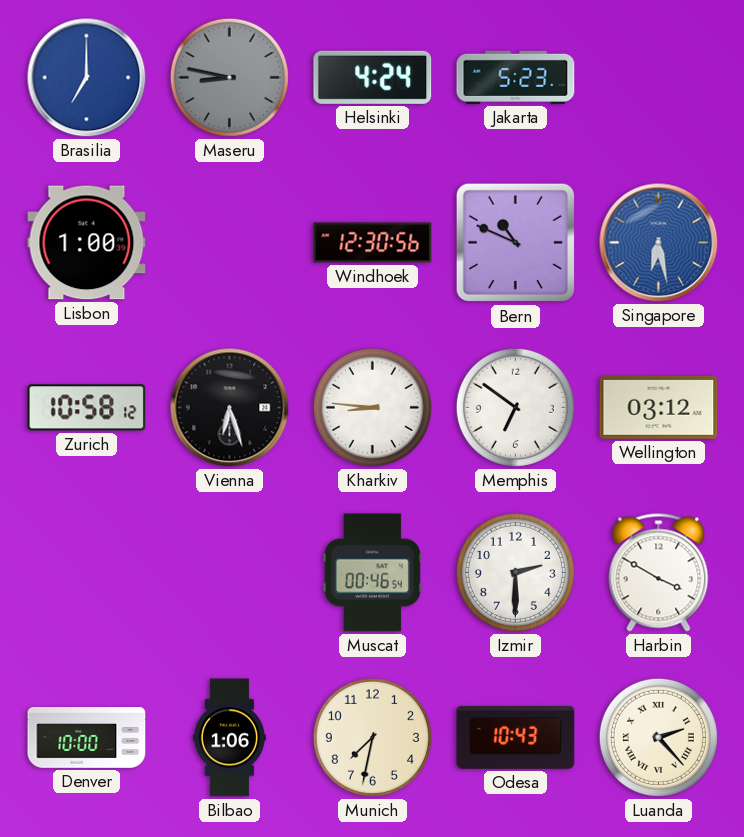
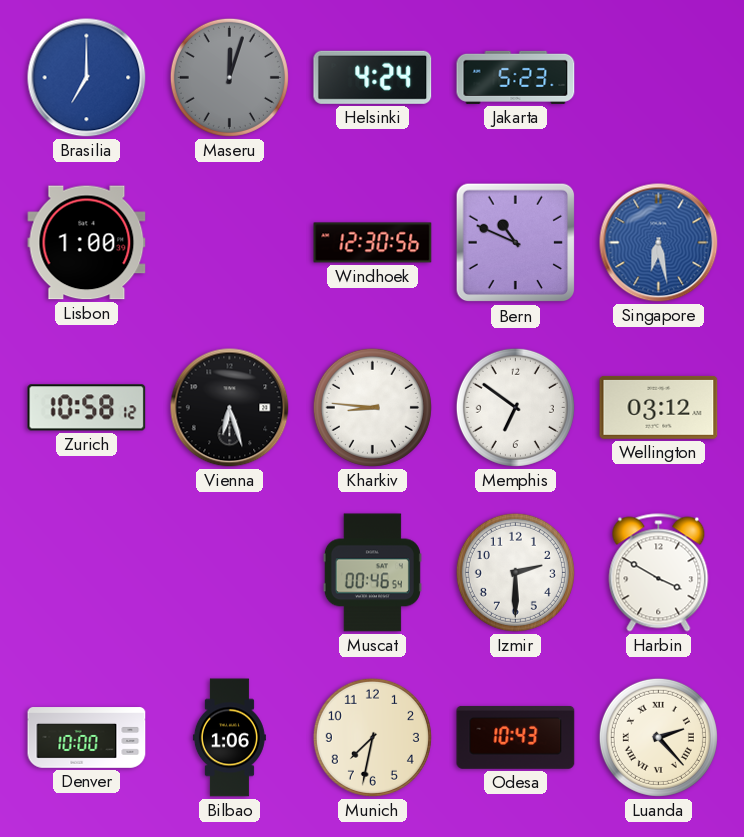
Maseru: 8:47 -> 12:03 (229, 77)
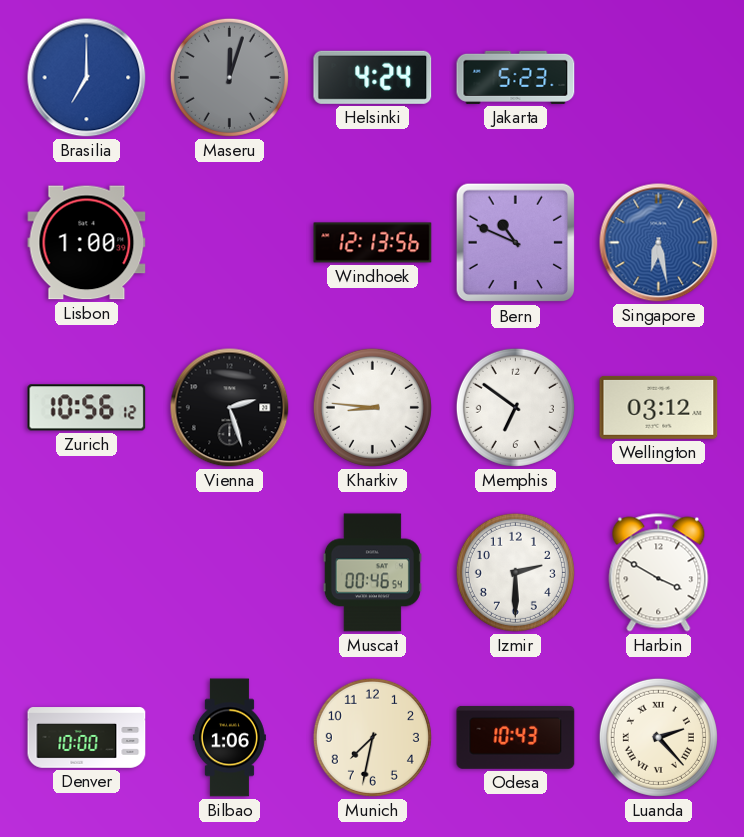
Windhoek: 12:30 -> 12:13 (373, 243)
Zurich: 10:58 -> 10:56 (87, 408)
Vienna: 6:27 -> 2:27 (230, 408)
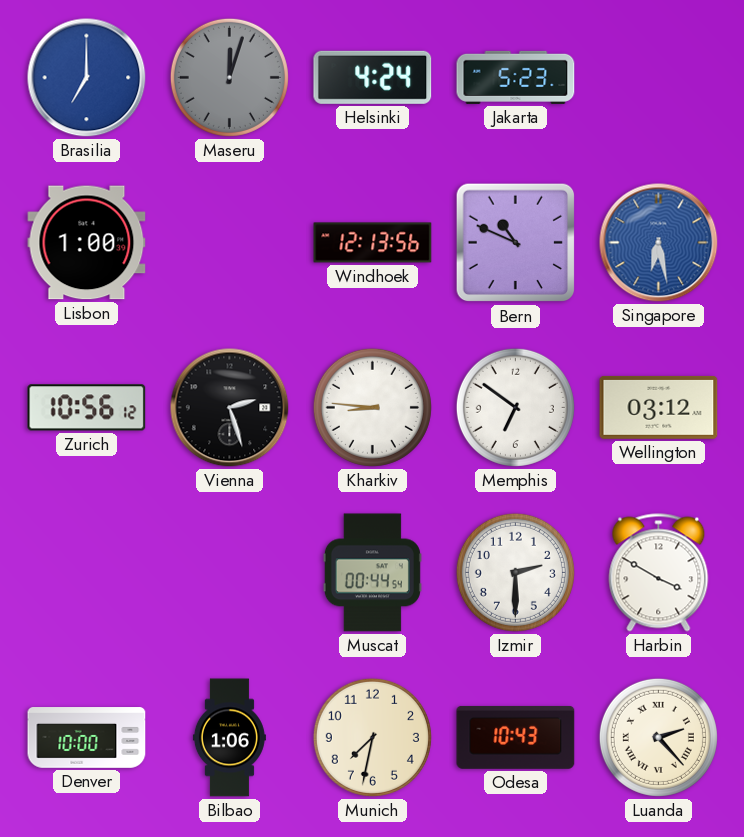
Muscat: 00:46 -> 00:44 (372, 573)
